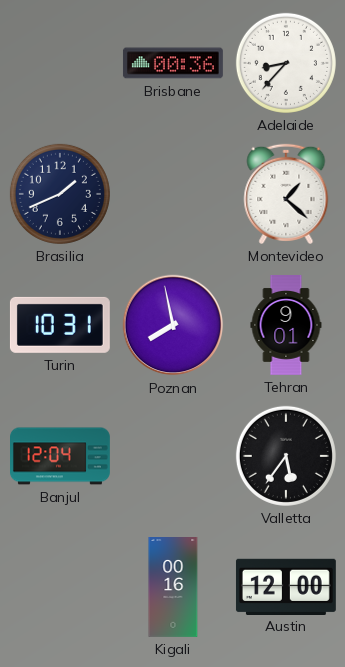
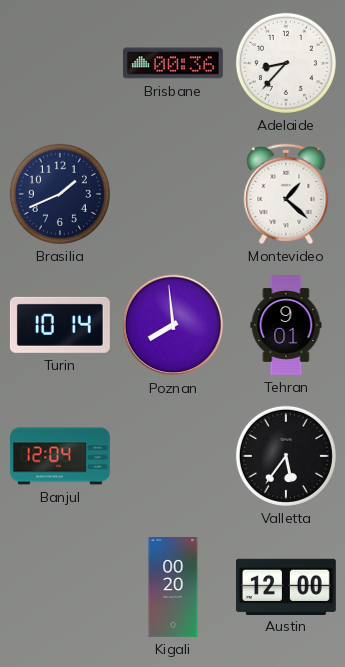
Turin: 10:31 -> 10:14 (60, 325)
Poznan: 7:58 -> 7:59 (173, 325)
Kigali: 00:16 -> 00:20 (173, 588)
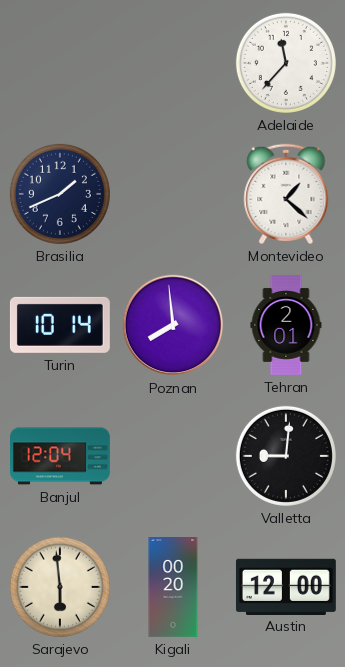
Brisbane: 00:36 -> none (173, 63)
Adelaide: 8:37 -> 11:37 (286, 63)
Tehran: 9:01 -> 2:01 (286, 326)
Valletta: 5:36 -> 9:01 (286, 456)
Sarajevo: none -> 5:59 (60, 587)
